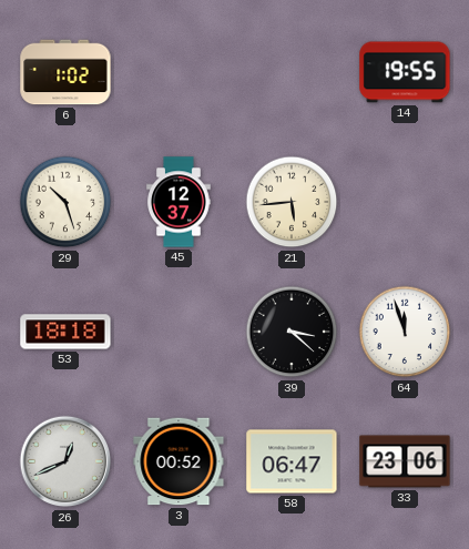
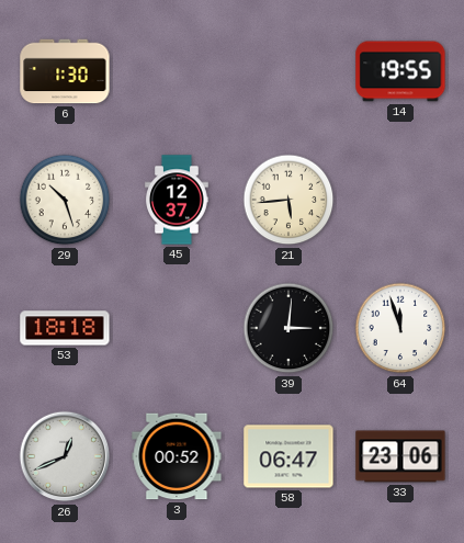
6: 1:02 -> 1:30 (65, 71)
39: 3:22 -> 3:01 (288, 328)
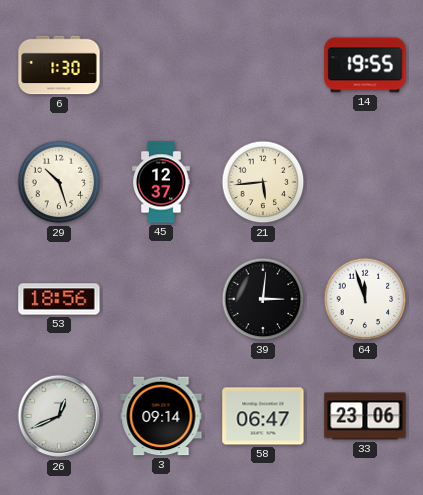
53: 18:18 -> 18:56 (59, 299)
3: 00:52 -> 09:14 (161, 416)
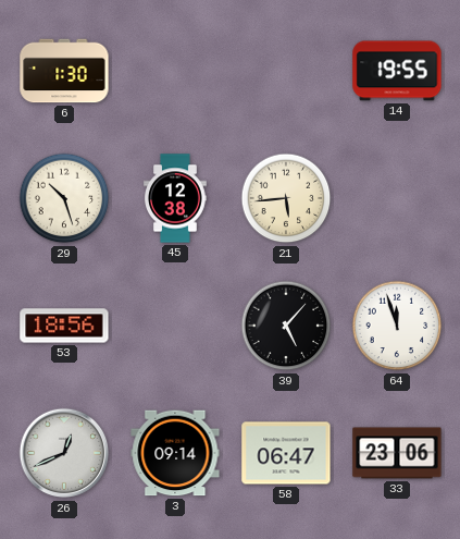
45: 12:37 -> 12:38 (175, 198)
39: 3:01 -> 5:07 (286, 326)
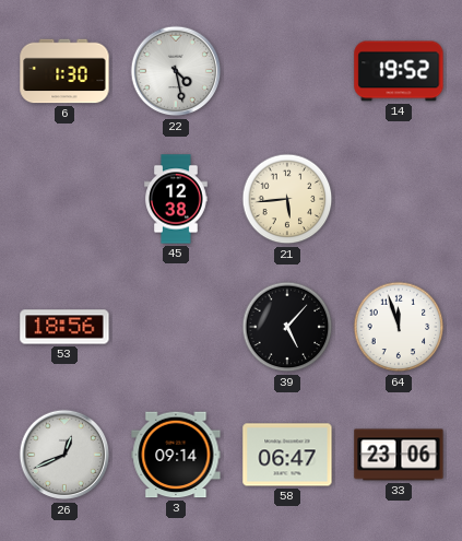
22: none -> 4:28 (176, 71)
14: 19:55 -> 19:52 (399, 71)
29: 10:27 -> none (64, 198)
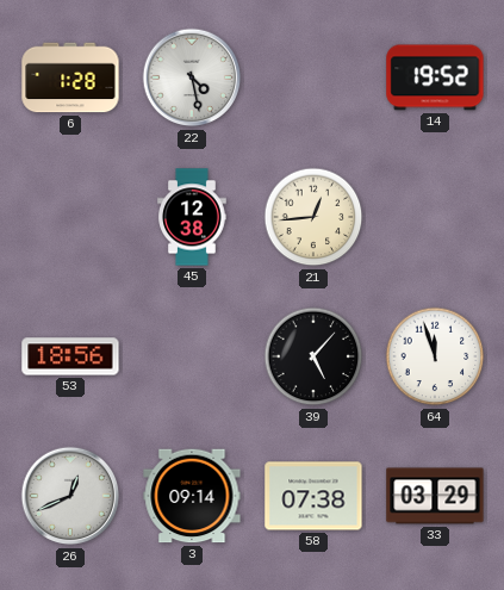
6: 1:30 -> 1:28 (70, 77)
21: 5:44 -> 12:44 (313, 217)
58: 06:47 -> 07:38 (313, 496)
33: 23:06 -> 03:29 (435, 496)
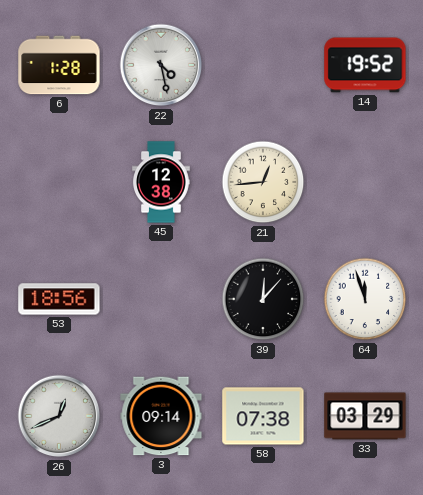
39: 5:07 -> 12:07 (263, 299)
